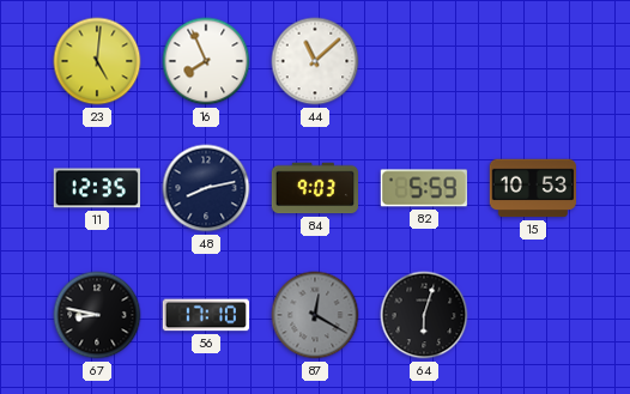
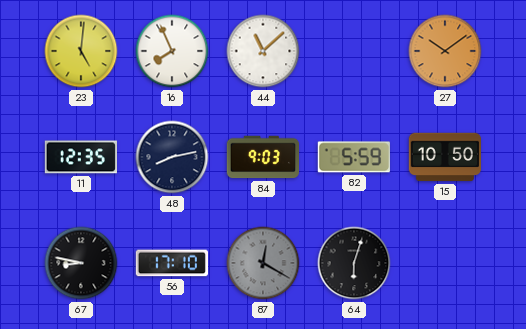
27: none -> 10:09 (445, 51)
15: 10:53 -> 10:50 (444, 157)
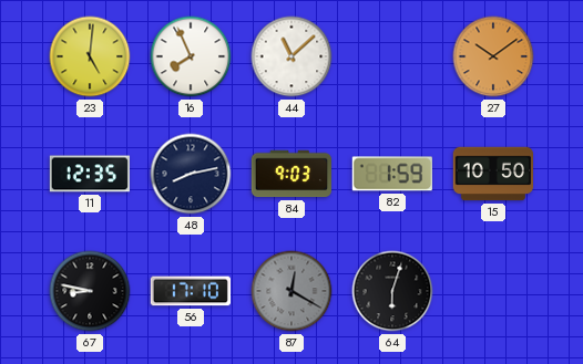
82: 5:59 -> 1:59 (392, 174)
